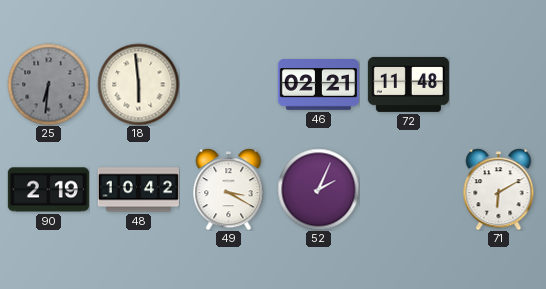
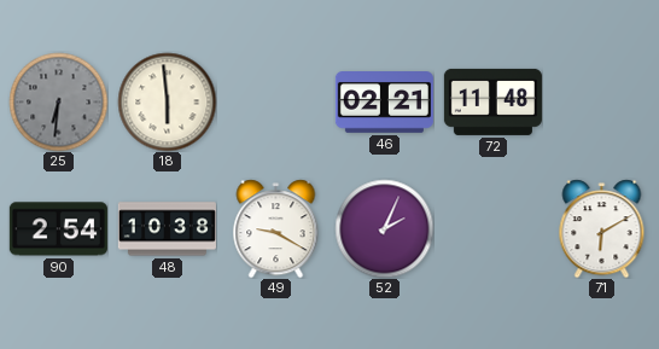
90: 2:19 -> 2:54 (58, 229)
48: 10:42 -> 10:38 (167, 229)
49: 3:20 -> 9:20 (276, 228)
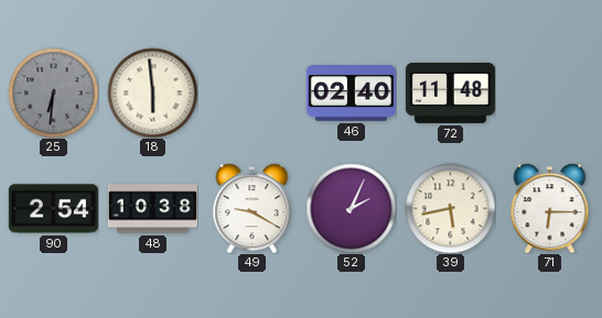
46: 02:21 -> 02:40 (351, 94)
39: none -> 5:43 (450, 208)
71: 6:10 -> 6:15 (550, 208)
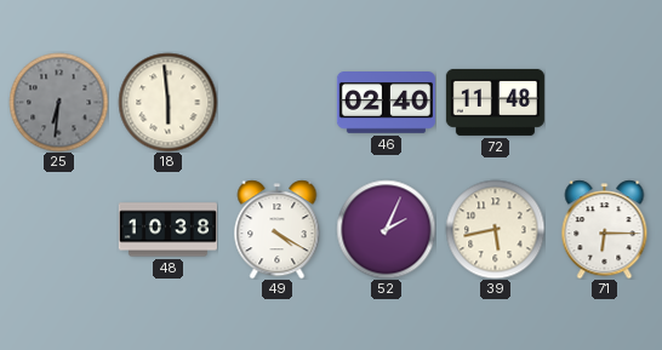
90: 2:54 -> none (53, 209)
49: 9:20 -> 4:20 (278, 229)
